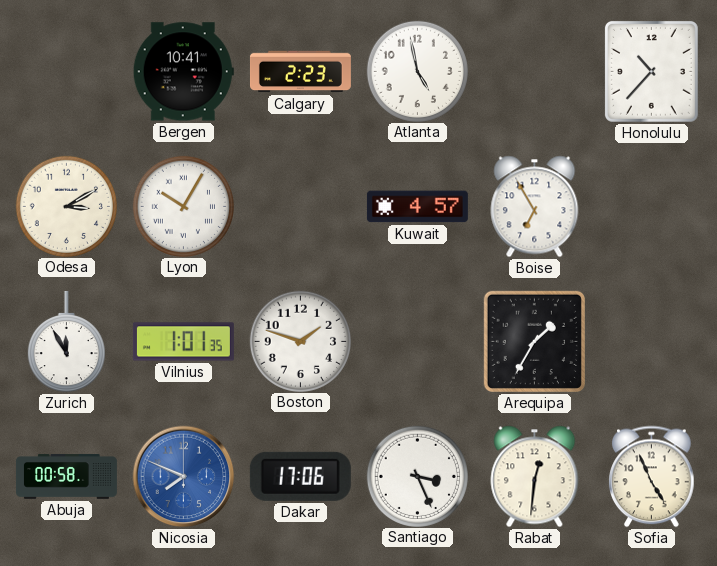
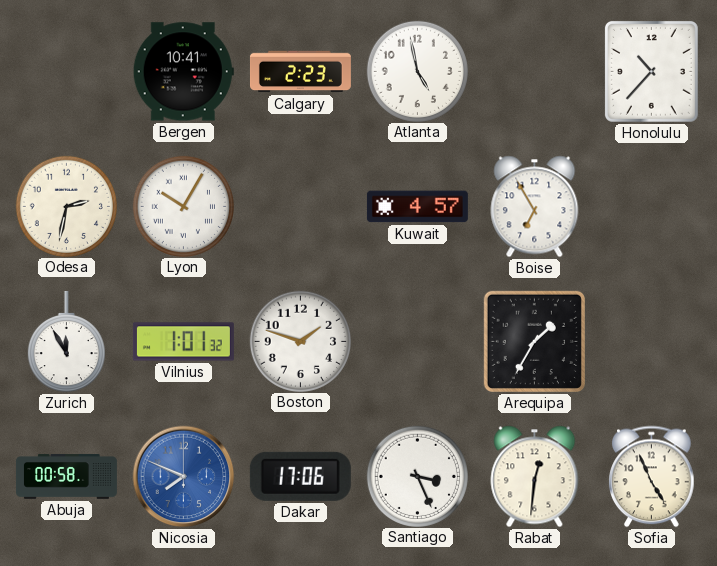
Odesa: 3:10 -> 2:32 (66, 206)
Vilnius: 1:01:35 -> 1:01:32 (183, 342)
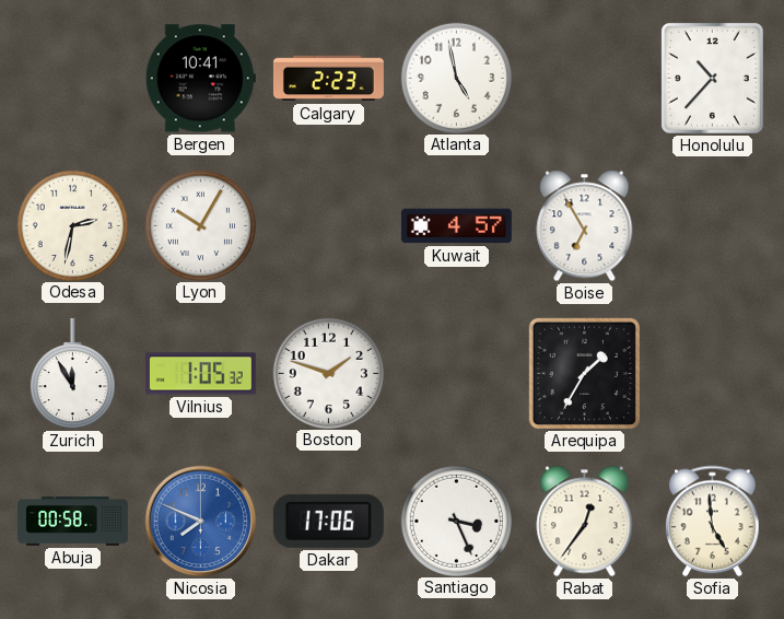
Vilnius: 1:01 -> 1:05 (200, 374)
Rabat: 12:31 -> 12:36 (585, 522)
Sofia: 4:56 -> 4:59 (713, 522)
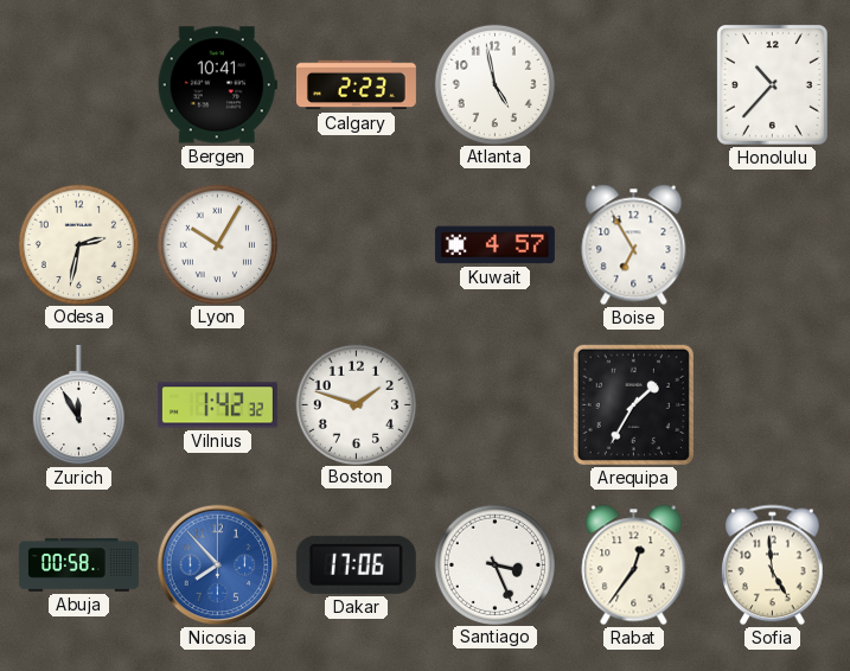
Vilnius: 1:05 -> 1:42 (217, 405)
Nicosia: 7:49 -> 7:53 (218, 565)
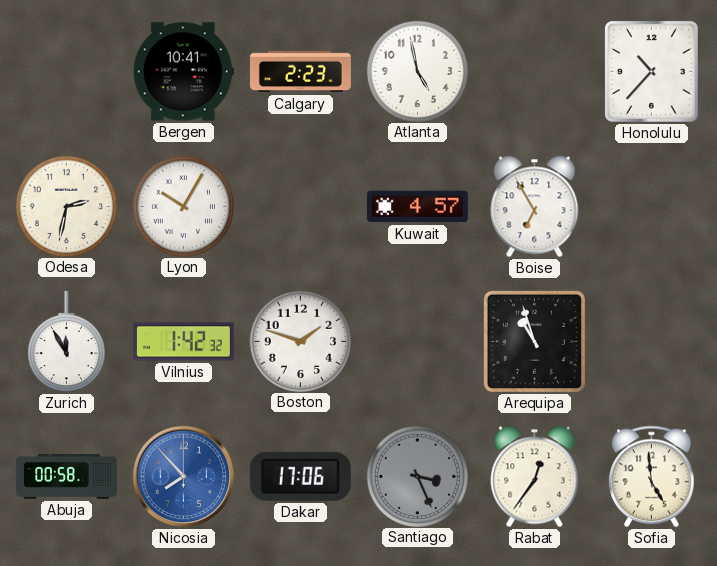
Arequipa: 1:35 -> 10:57 (534, 341)
Santiago dial: white -> grey (417, 476)
